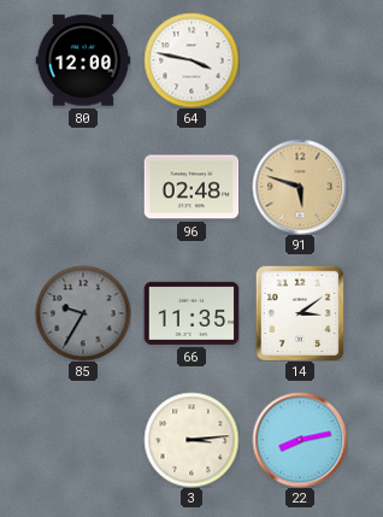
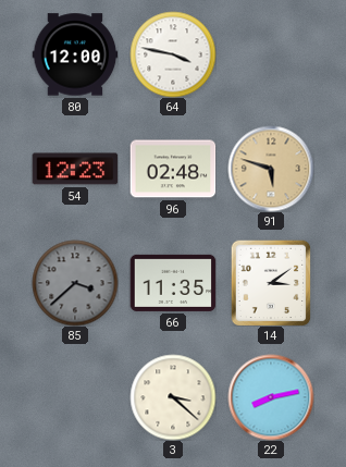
54: none -> 12:23 (75, 169)
85: 9:35 -> 3:38 (75, 283)
3: 3:14 -> 3:22 (173, 397)
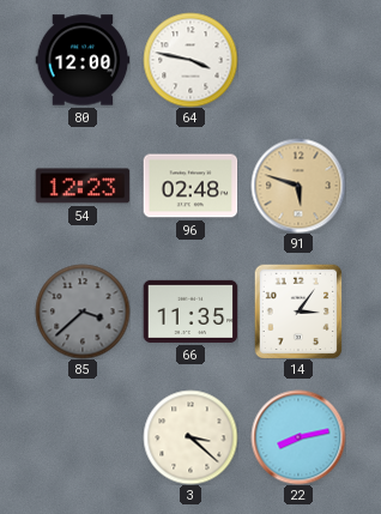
14: 3:09 -> 3:06 (298, 312)
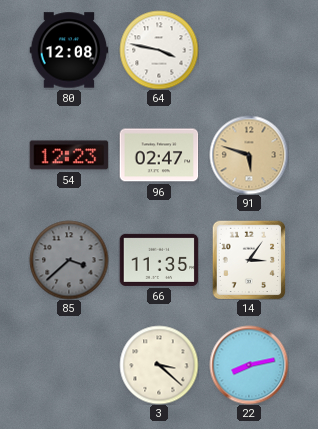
80: 12:00 -> 12:08 (69, 50)
96: 02:48 -> 02:47 (159, 155)
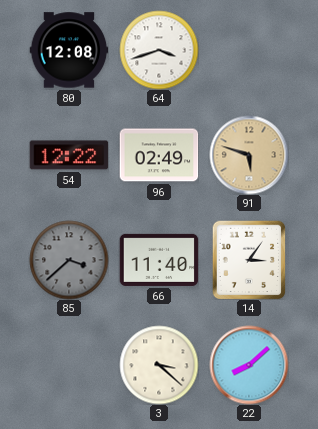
64: 3:47 -> 3:42 (159, 50)
54: 12:23 -> 12:22 (69, 155)
96: 02:47 -> 02:49 (159, 155)
66: 11:35 -> 11:40 (159, 260)
22: 8:13 -> 8:08 (249, 365)
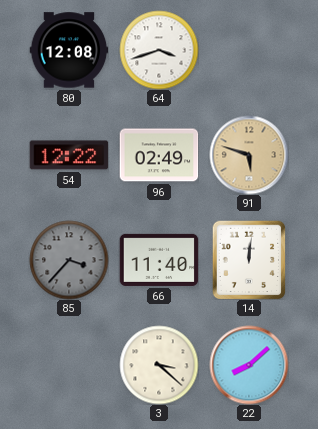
85: 3:38 -> 3:37 (69, 260)
14: 3:06 -> 12:01 (249, 260)
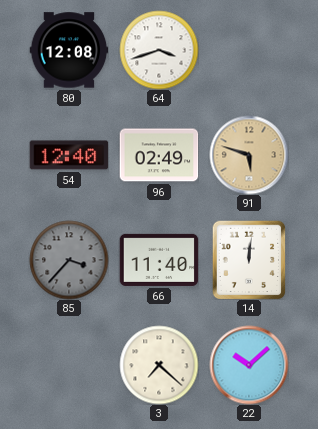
54: 12:22 -> 12:40 (69, 155)
3: 3:22 -> 7:22 (159, 365)
22: 8:08 -> 10:08 (249, 365)
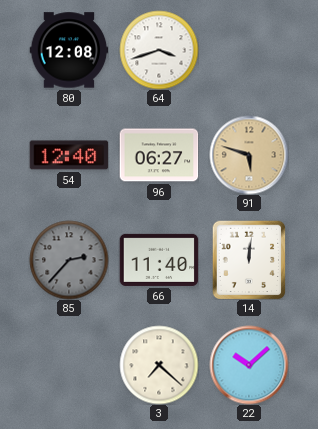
96: 02:49 -> 06:27 (159, 155)
85: 3:37 -> 2:37 (69, 260)
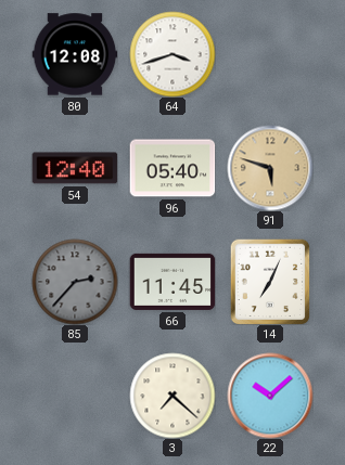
96: 06:27 -> 05:40 (173, 168)
66: 11:40 -> 11:45 (173, 282)
14: 12:01 -> 7:04 (270, 282)
